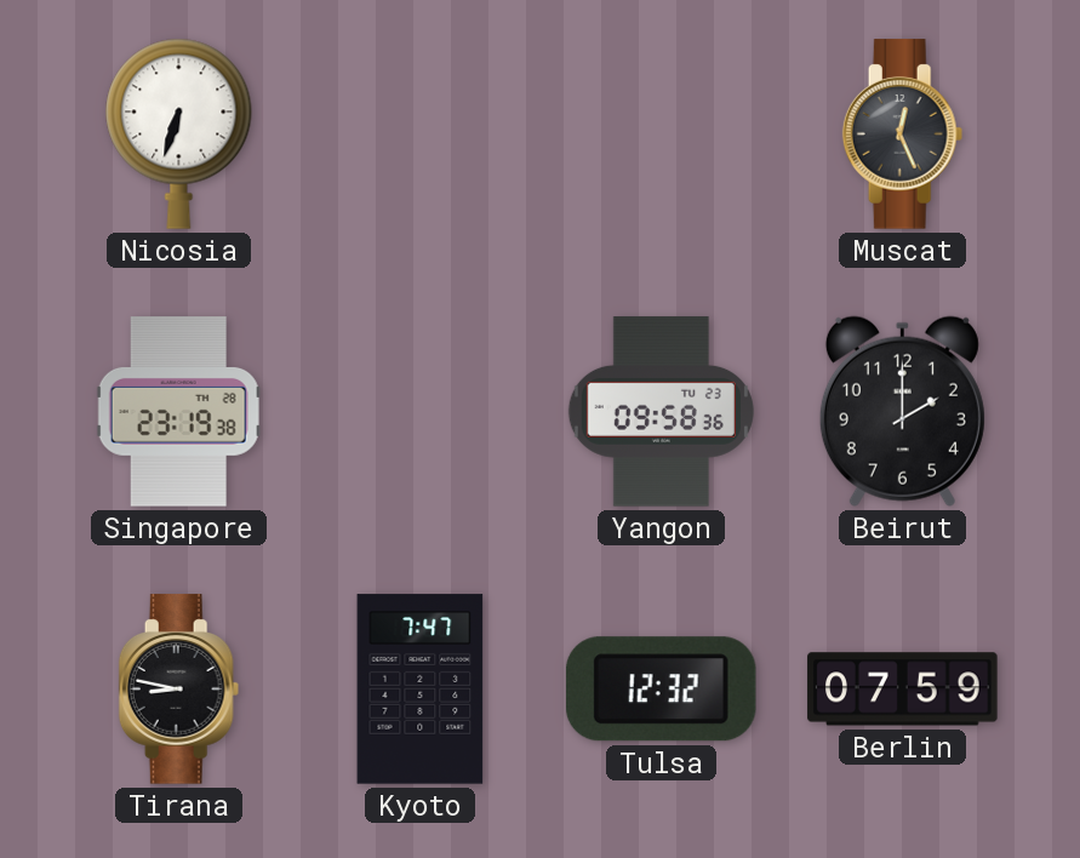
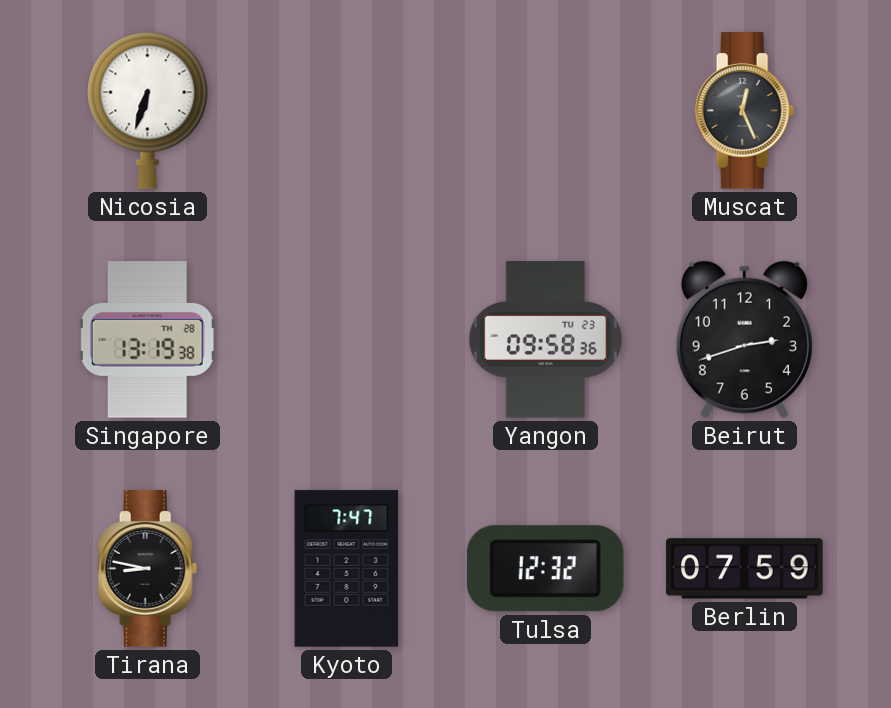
Singapore: 23:19 -> 13:19 (147, 340)
Beirut: 2:00 -> 2:42 (744, 339)
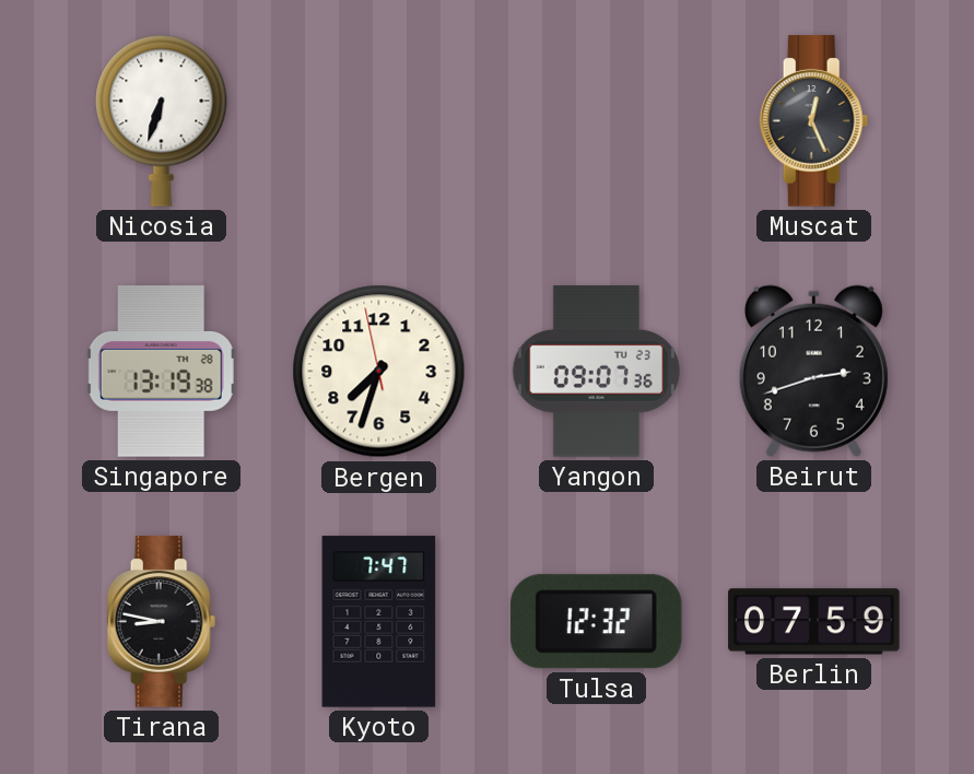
Bergen: none -> 7:32 (379, 372)
Yangon: 09:58 -> 09:07 (596, 372)
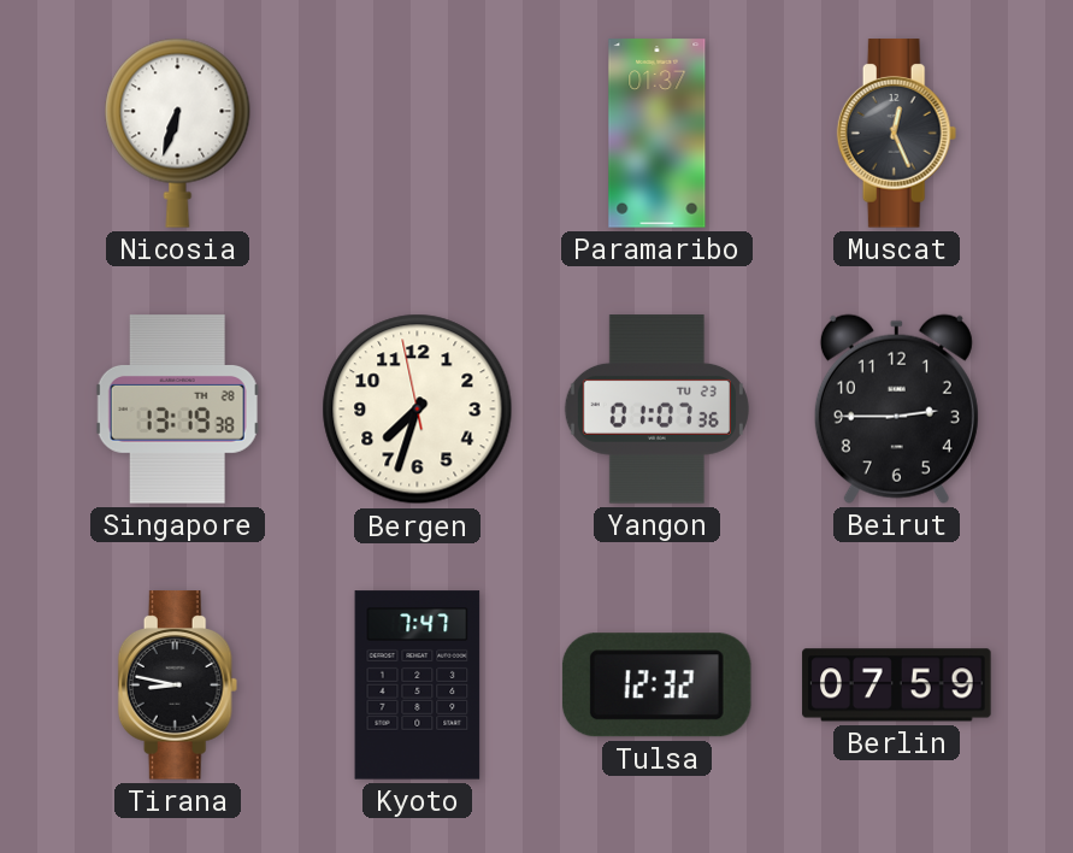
Paramaribo: none -> 01:37 (658, 134)
Yangon: 09:07 -> 01:07 (656, 410)
Beirut: 2:42 -> 2:45 (896, 408)
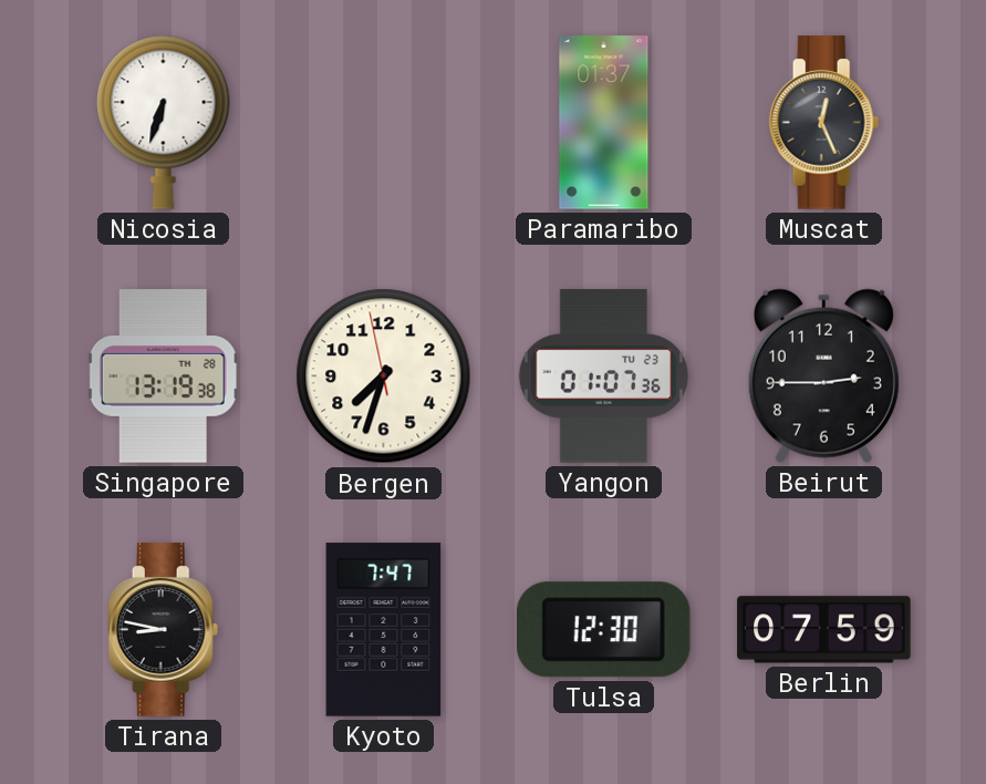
Tulsa: 12:32 -> 12:30 (603, 630)
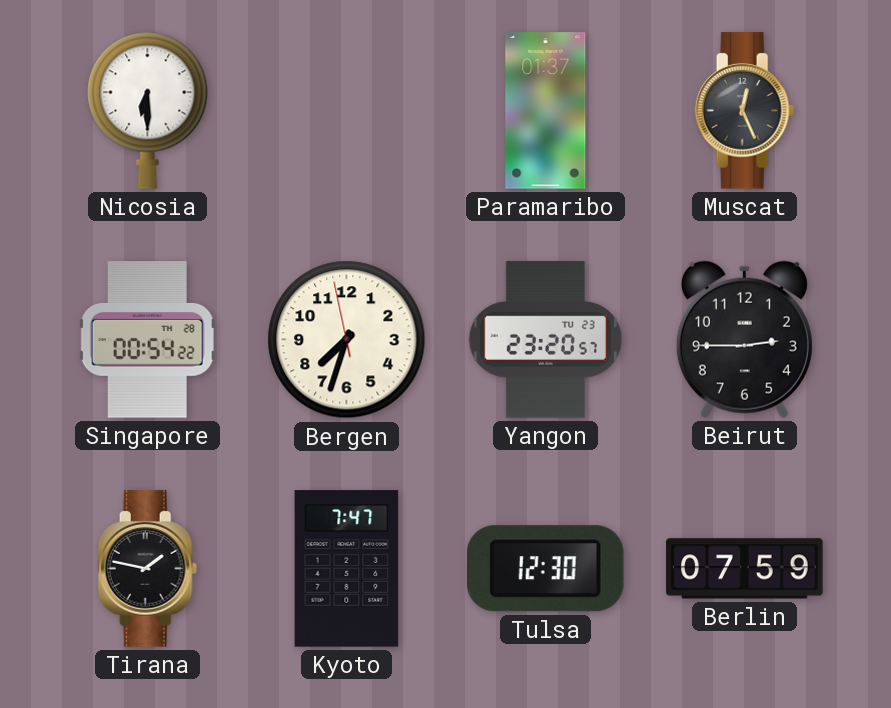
Nicosia: 6:33 -> 6:30 (148, 110)
Singapore: 13:19 -> 00:54 (147, 340)
Yangon: 01:07 -> 23:20 (545, 340)
Tirana: 8:47 -> 1:47 (148, 569)
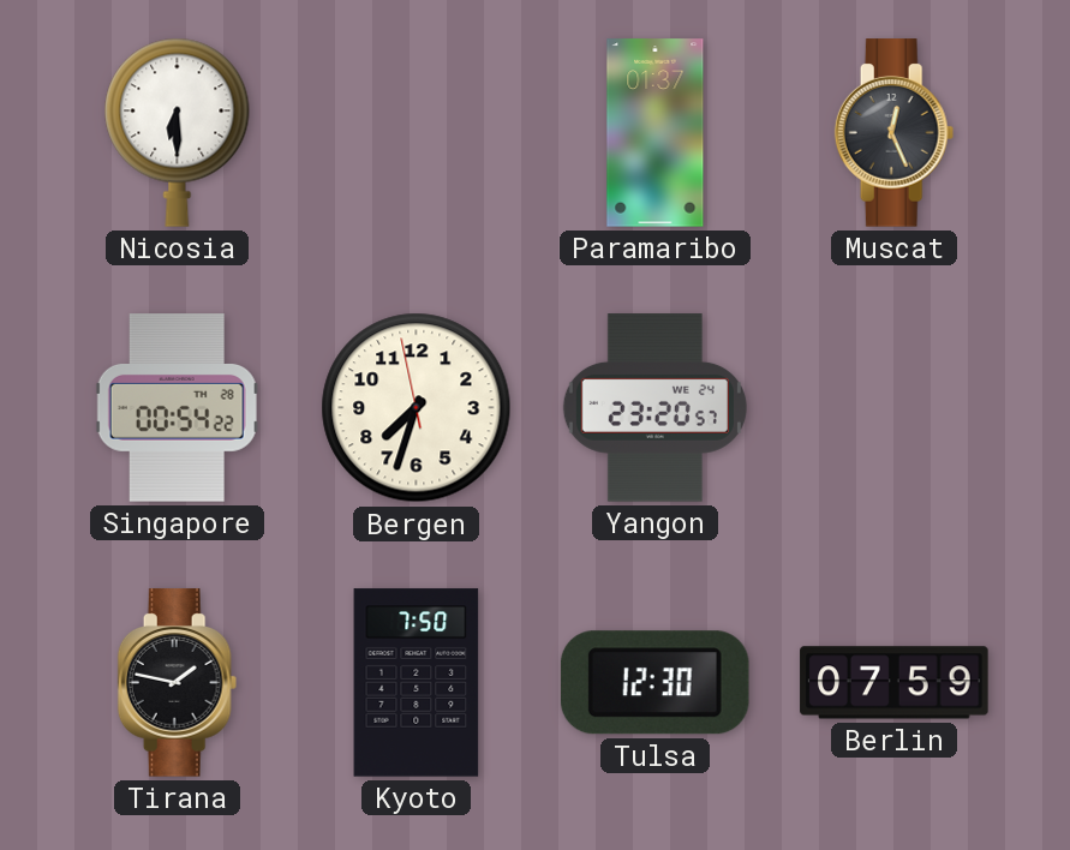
Yangon date: TU 23 -> WE 24 (654, 408)
Beirut: 2:45 -> none (744, 339)
Kyoto: 7:47 -> 7:50 (417, 683)
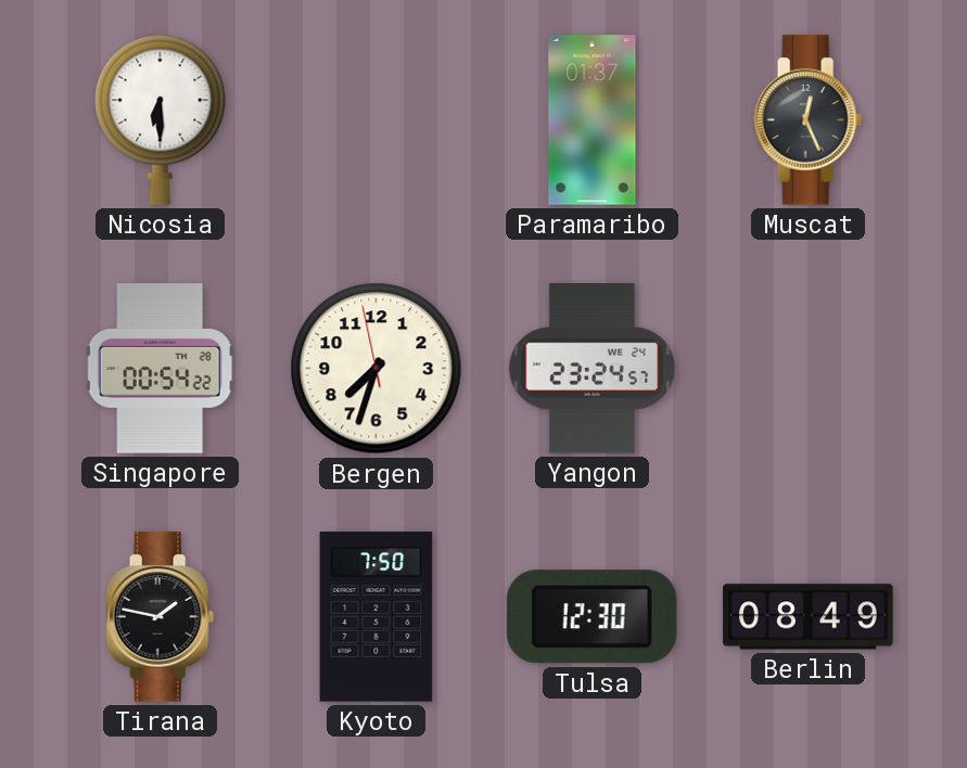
Yangon: 23:20 -> 23:24 (591, 369)
Berlin: 07:59 -> 08:49 (809, 617)
